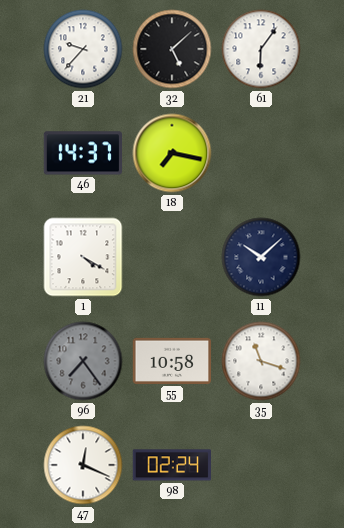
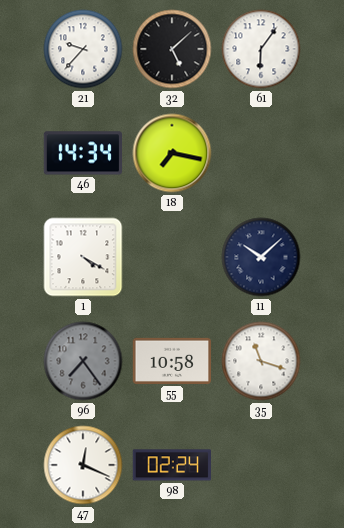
46: 14:37 -> 14:34 (83, 153)
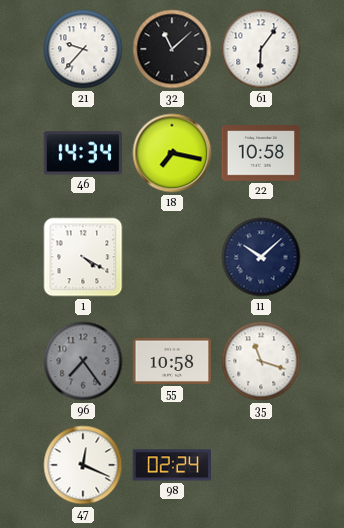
32: 5:08 -> 11:08 (172, 49)
22: none -> 10:58 (261, 153)
